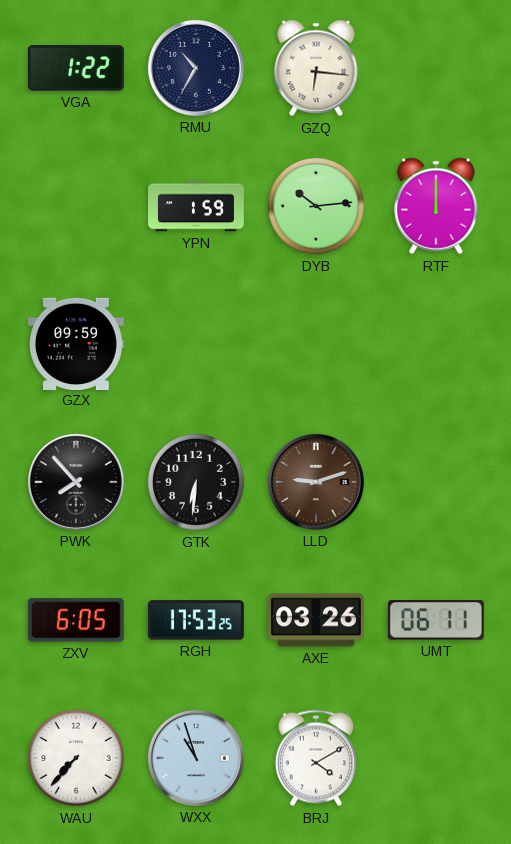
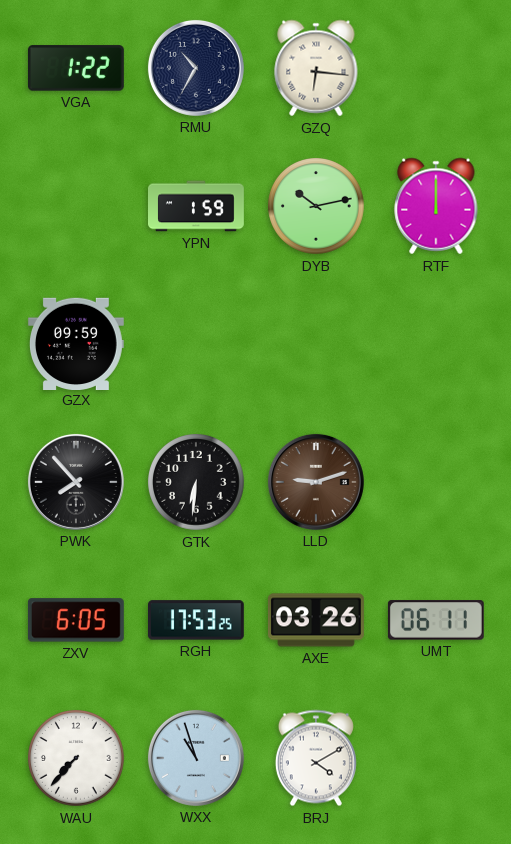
DYB: 10:14 -> 10:13 (317, 207)
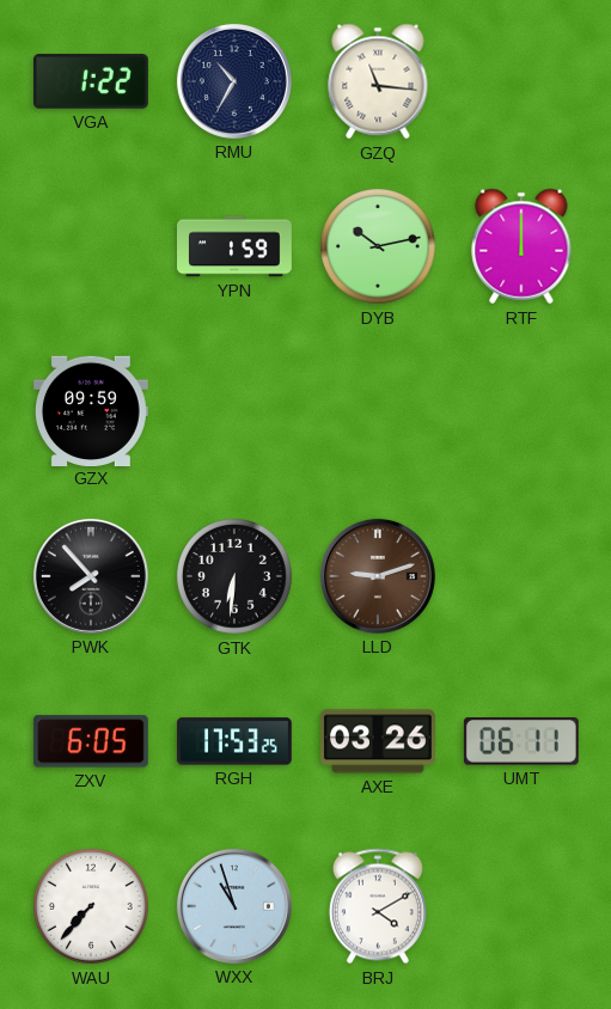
GZQ: 6:16 -> 11:16 (378, 81)
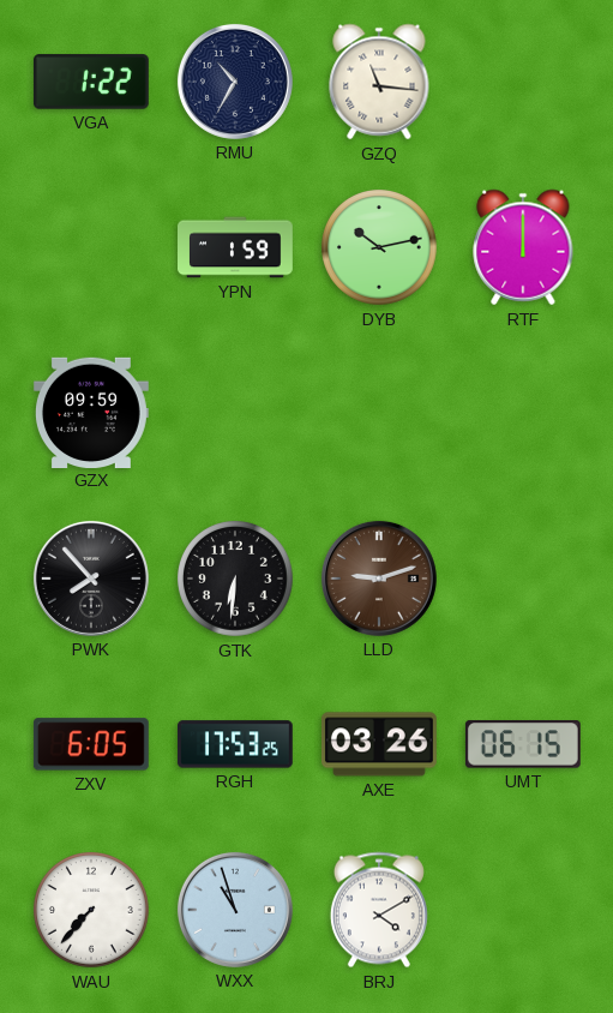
UMT: 06:11 -> 06:15 (523, 744)
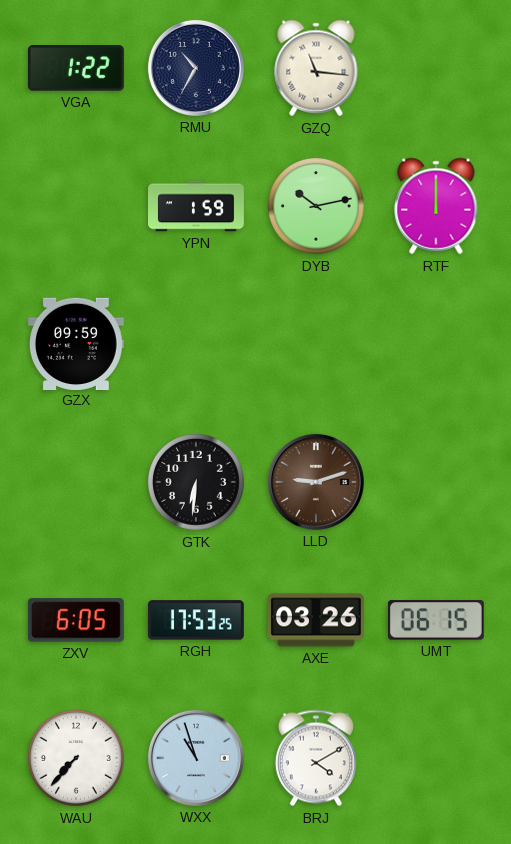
PWK: 7:53 -> none (91, 579)
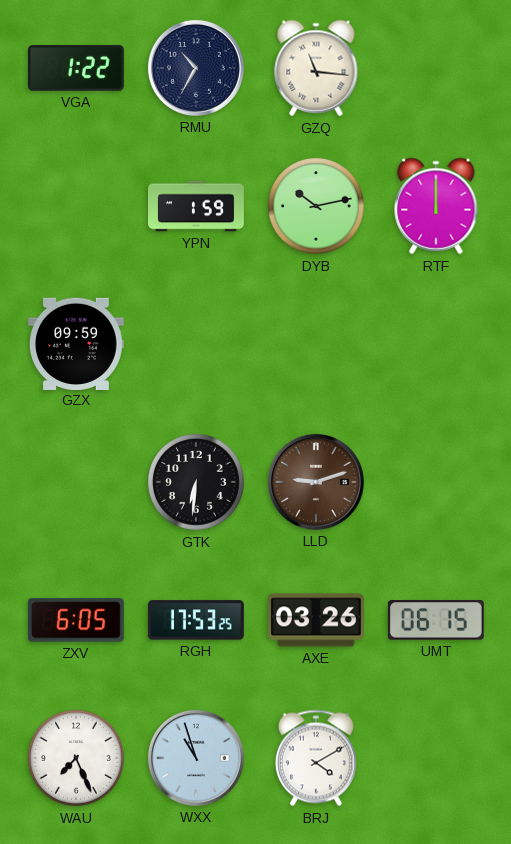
WAU: 7:37 -> 7:26 (77, 759)
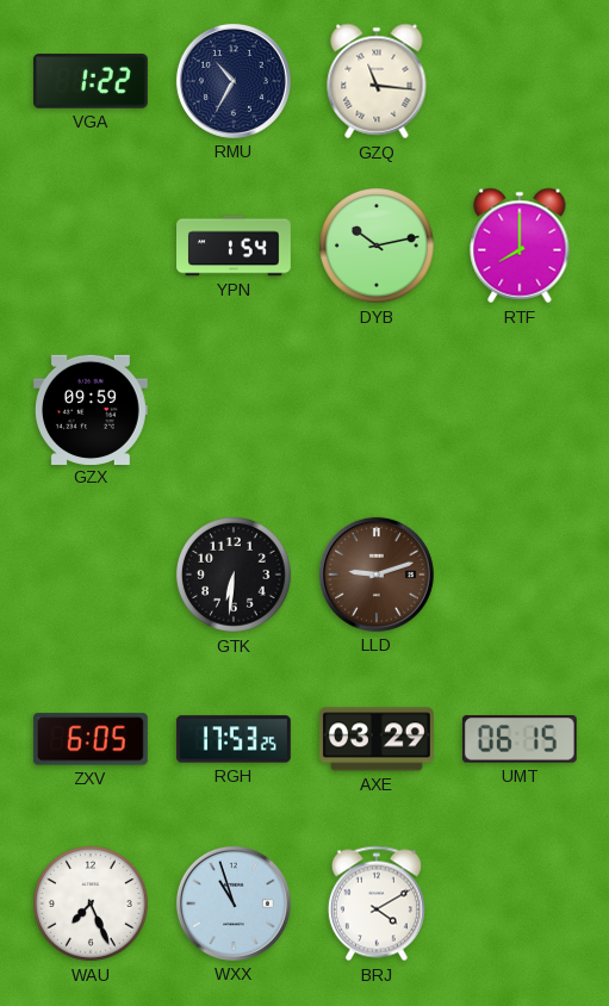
YPN: 1:59 -> 1:54 (235, 246)
RTF: 12:00 -> 8:00 (520, 246)
AXE: 03:26 -> 03:29 (377, 739)
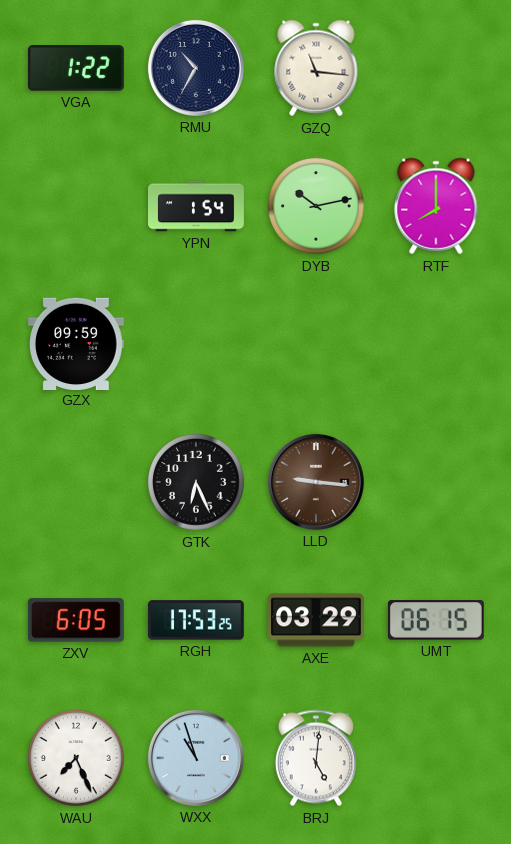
GTK: 6:31 -> 6:26 (197, 483)
LLD: 9:12 -> 9:16 (316, 482)
BRJ: 4:10 -> 5:01 (316, 758)
